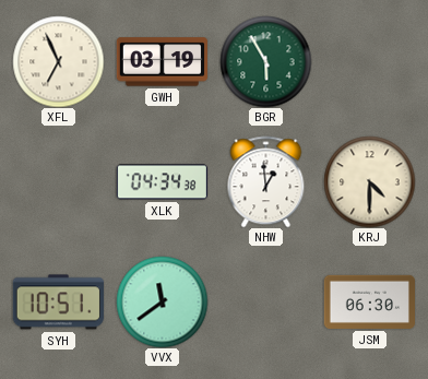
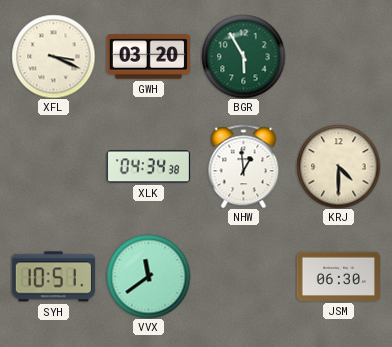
XFL: 6:56 -> 3:19 (53, 56)
GWH: 03:19 -> 03:20 (148, 57)
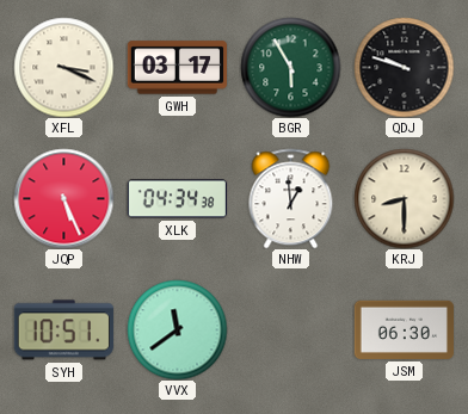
GWH: 03:20 -> 03:17 (177, 68)
QDJ: none -> 9:48 (404, 67)
JQP: none -> 5:26 (63, 198)
KRJ: 4:30 -> 8:30 (404, 198)
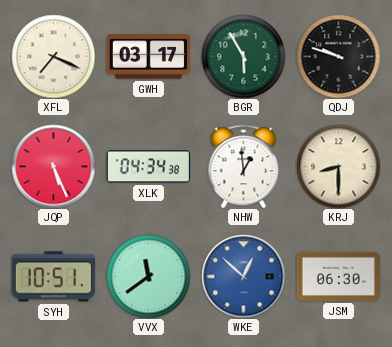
XFL: 3:19 -> 7:19 (53, 56)
WKE: none -> 12:52 (243, 276)
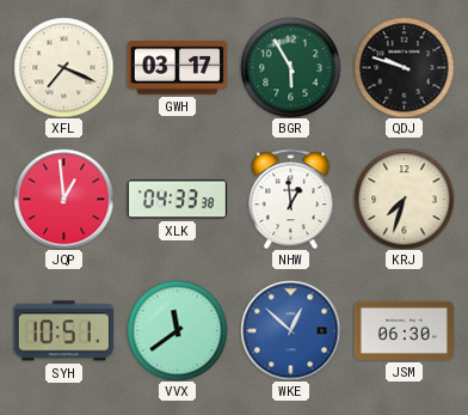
JQP: 5:26 -> 12:59 (63, 199)
XLK: 04:34 -> 04:33 (177, 200)
KRJ: 8:30 -> 7:33 (404, 199)
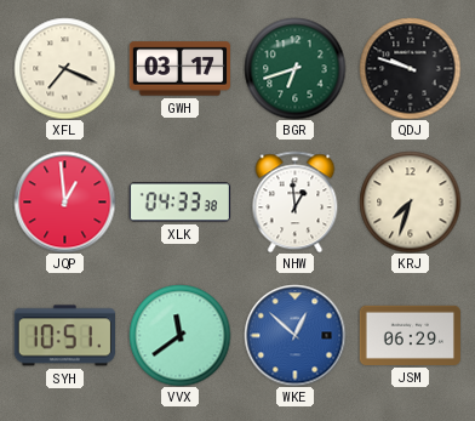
BGR: 5:55 -> 6:42 (294, 68)
JSM: 06:30 -> 06:29 (410, 335)
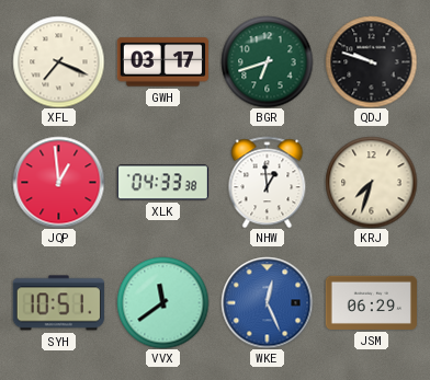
WKE: 12:52 -> 12:26 (267, 302)
